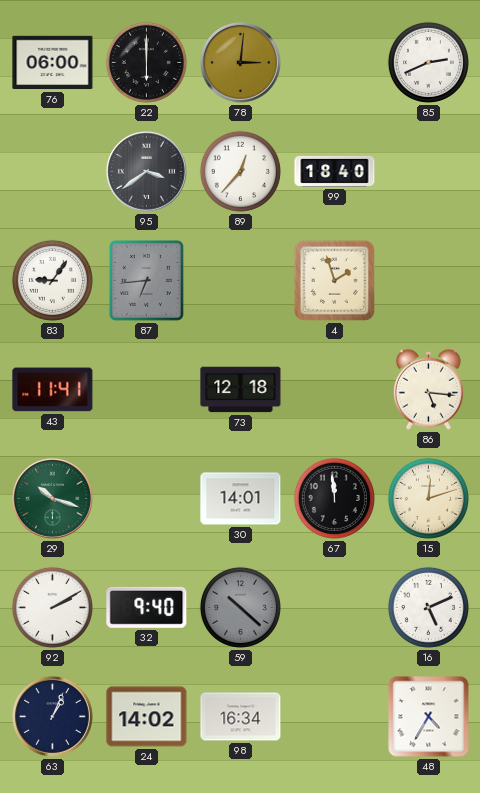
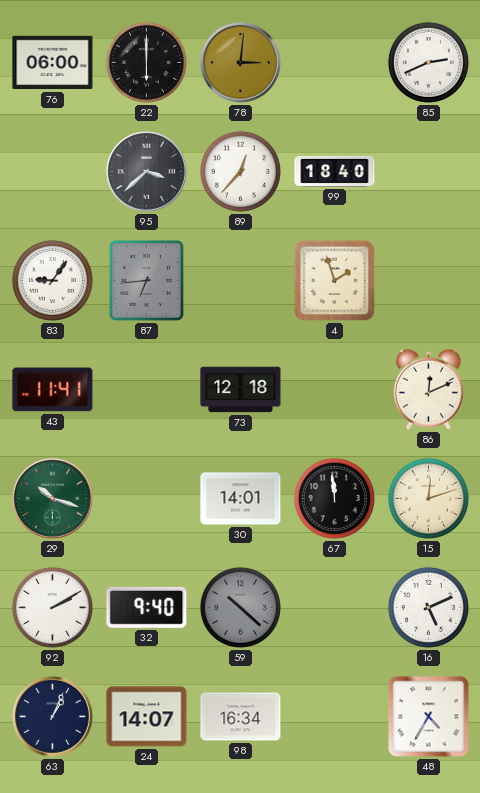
95: 3:39 -> 3:38 (146, 171)
86: 5:16 -> 12:11 (428, 389)
24: 14:02 -> 14:07 (147, 717)
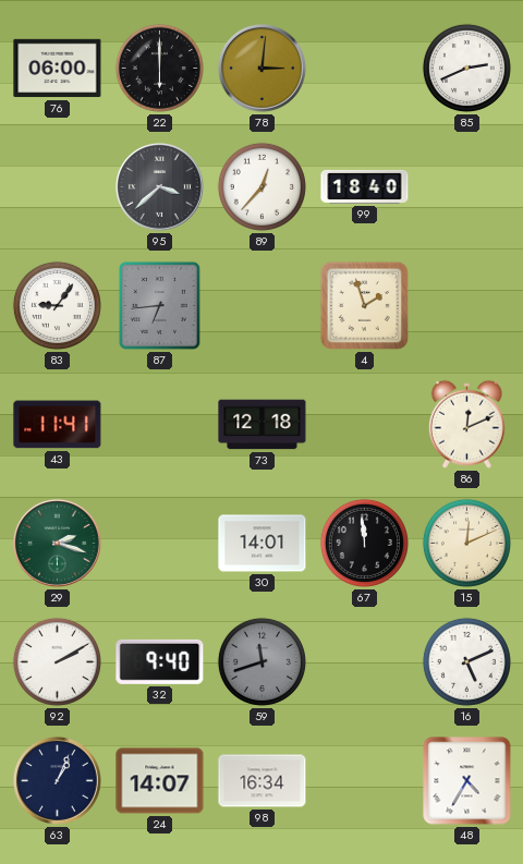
29: 10:18 -> 2:18 (57, 543)
15: 12:12 -> 12:11 (466, 543)
59: 10:22 -> 11:42 (261, 661)
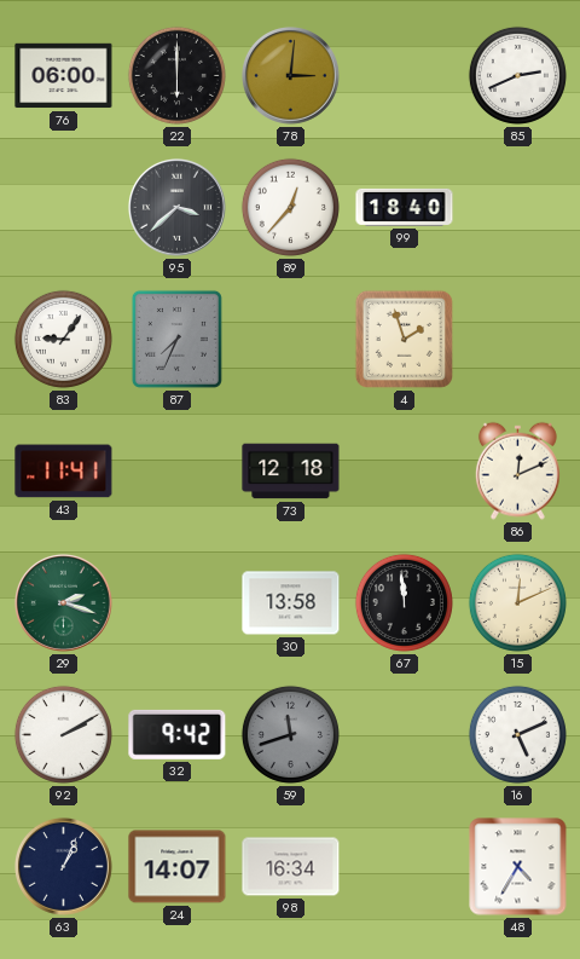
87: 6:44 -> 7:34 (176, 339)
30: 14:01 -> 13:58 (291, 603)
32: 9:40 -> 9:42 (178, 734)
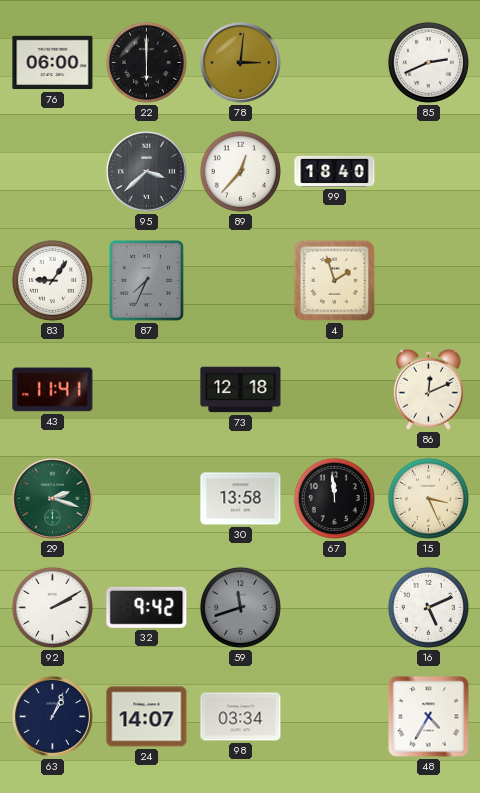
15: 12:11 -> 3:26 (428, 498)
98: 16:34 -> 03:34 (241, 717)
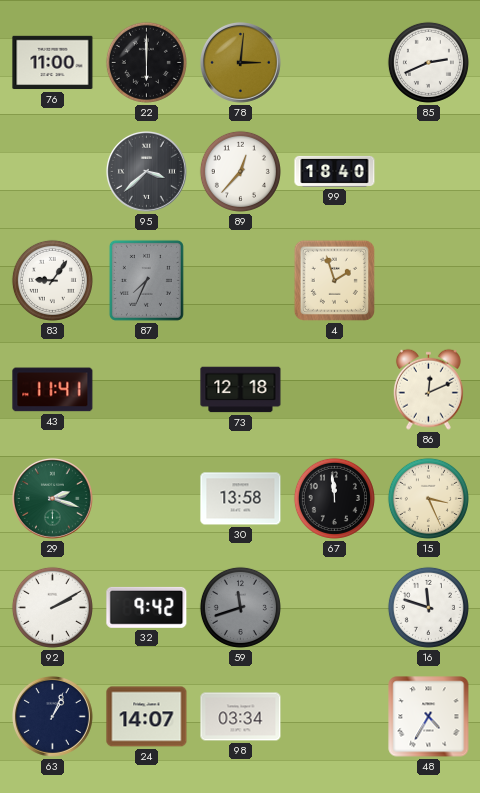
76: 06:00 -> 11:00 (53, 63)
16: 5:11 -> 11:48 (428, 607)
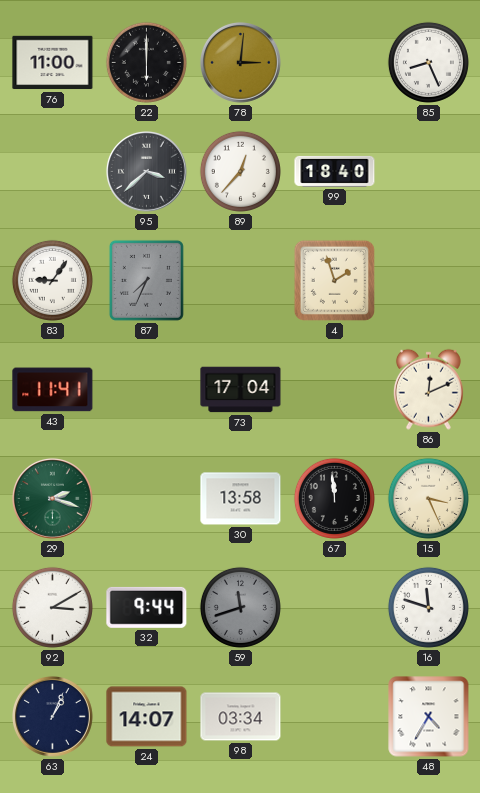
85: 2:41 -> 8:26 (428, 62)
73: 12:18 -> 17:04 (241, 390)
92: 2:10 -> 3:10 (52, 607)
32: 9:42 -> 9:44 (147, 607)
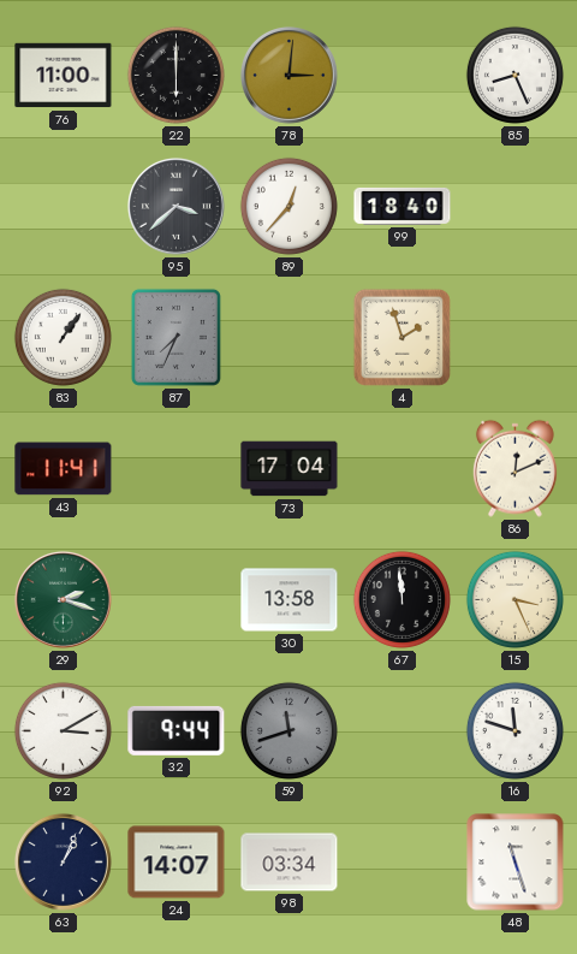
83: 9:06 -> 1:06 (63, 337)
48: 4:35 -> 11:27 (516, 863)
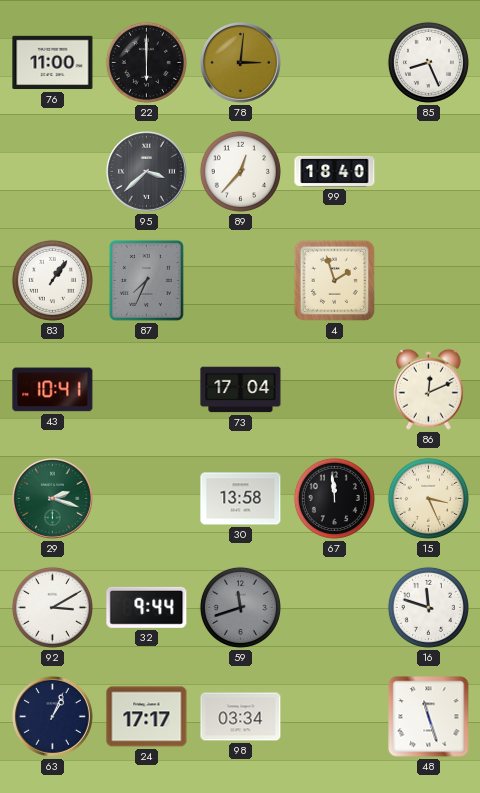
43: 11:41 -> 10:41 (53, 390)
24: 14:07 -> 17:17 (147, 717)
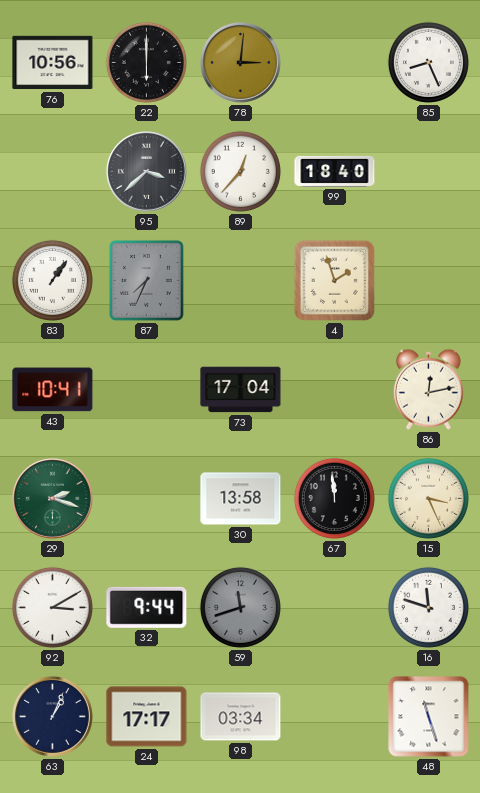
76: 11:00 -> 10:56 (53, 63)
86: 12:11 -> 12:13 (428, 389)
